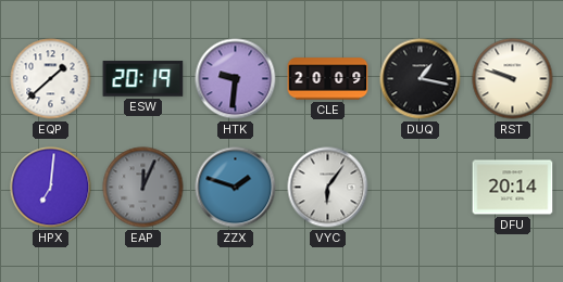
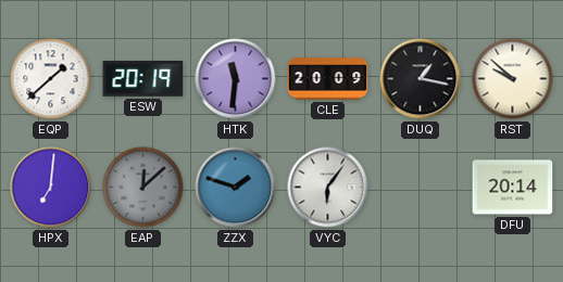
HTK: 9:31 -> 11:31 (236, 79)
RST: 9:48 -> 9:52 (513, 79)
EAP: 12:04 -> 12:08 (143, 188)
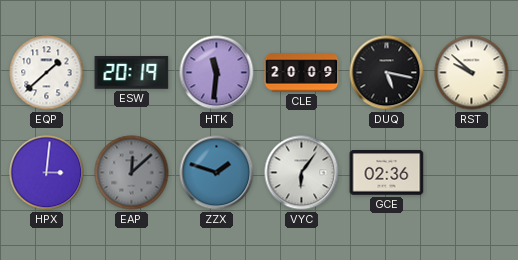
DUQ: 1:17 -> 5:17 (387, 73)
HPX: 7:01 -> 3:01 (47, 173)
GCE: none -> 02:36 (387, 173)
DFU: 20:14 -> none (513, 188)
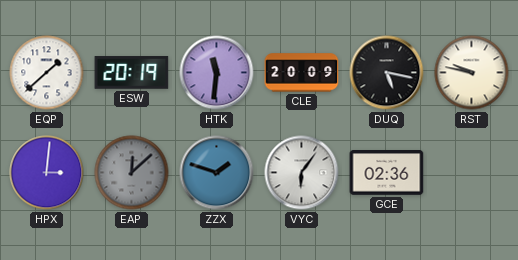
RST: 9:52 -> 9:47 (472, 73)
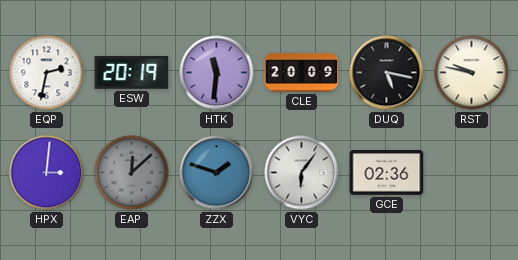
EQP: 1:38 -> 2:32 (47, 73)
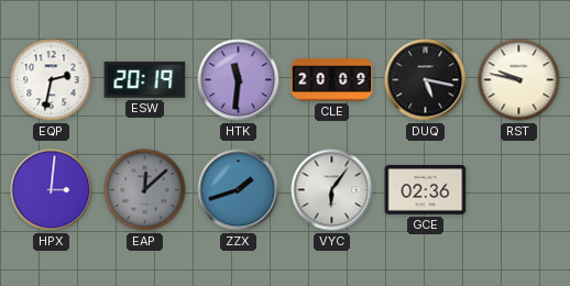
ZZX: 1:48 -> 1:42 (239, 190)
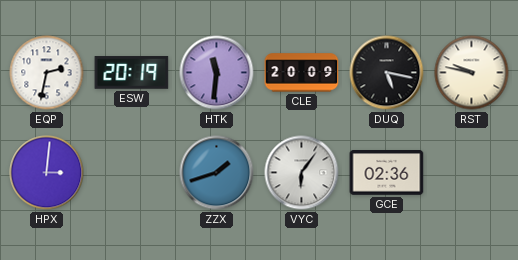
EAP: 12:08 -> none (145, 190)
